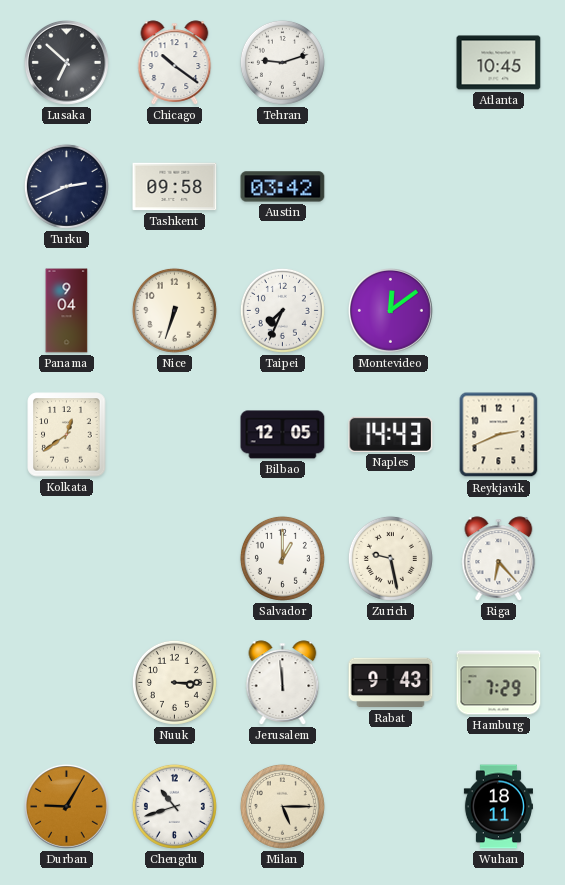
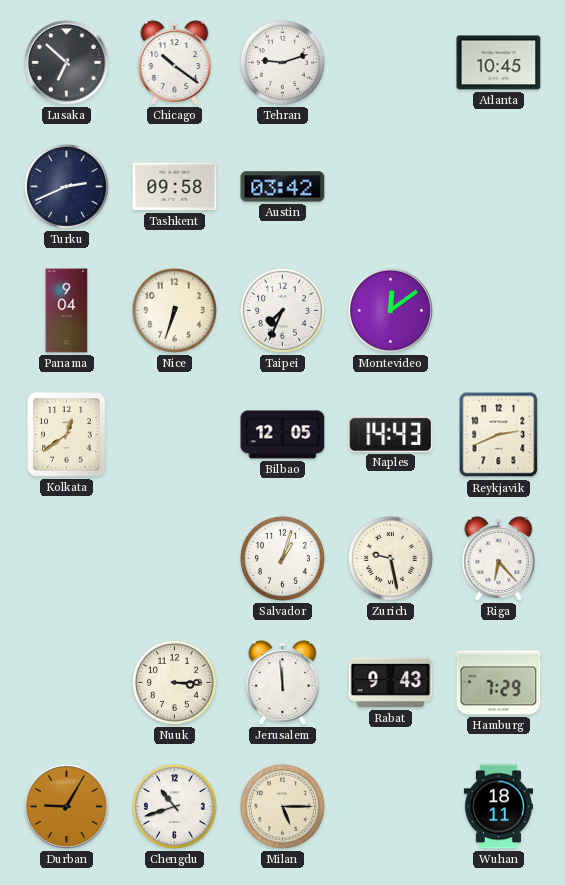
Salvador: 1:00 -> 1:03 (282, 558)
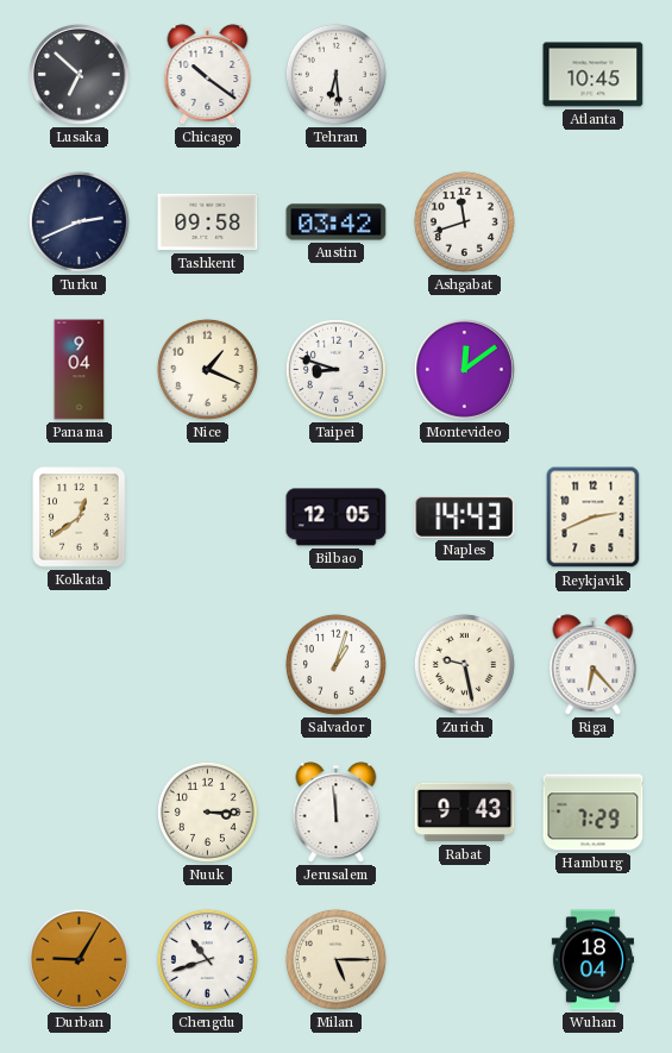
Tehran: 9:12 -> 6:29 (335, 74)
Ashgabat: none -> 11:42 (464, 221)
Nice: 6:33 -> 1:19 (207, 369)
Taipei: 7:34 -> 8:48 (335, 369)
Wuhan: 18:11 -> 18:04 (592, 960)
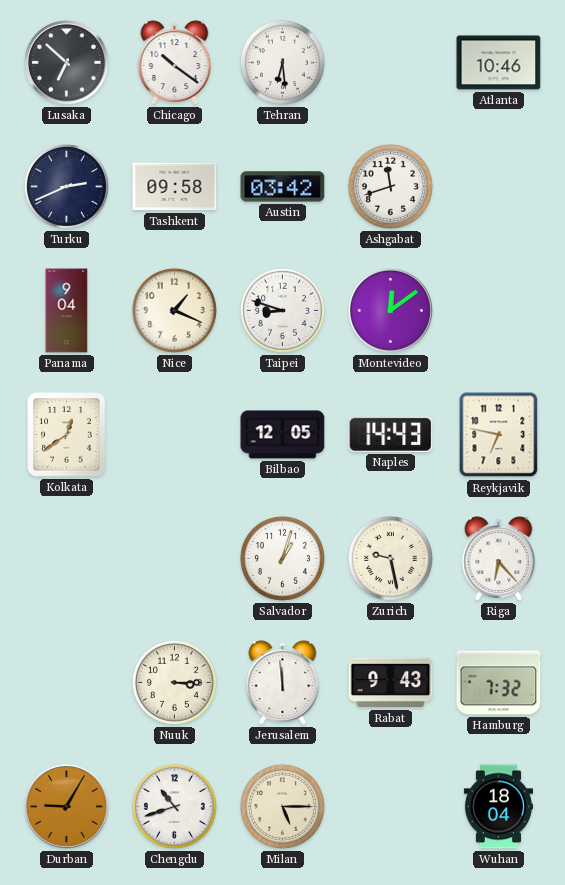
Atlanta: 10:45 -> 10:46 (499, 63)
Reykjavik: 2:41 -> 6:47 (499, 435)
Hamburg: 7:29 -> 7:32 (499, 683)
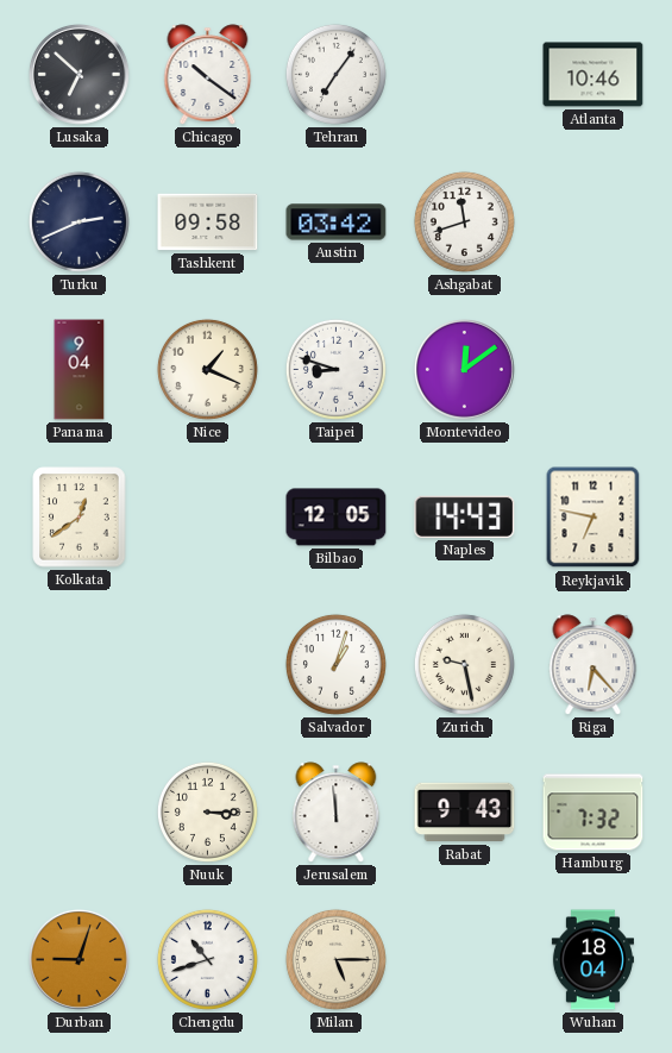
Tehran: 6:29 -> 7:06 (335, 74)
Durban: 9:05 -> 9:03 (80, 960)
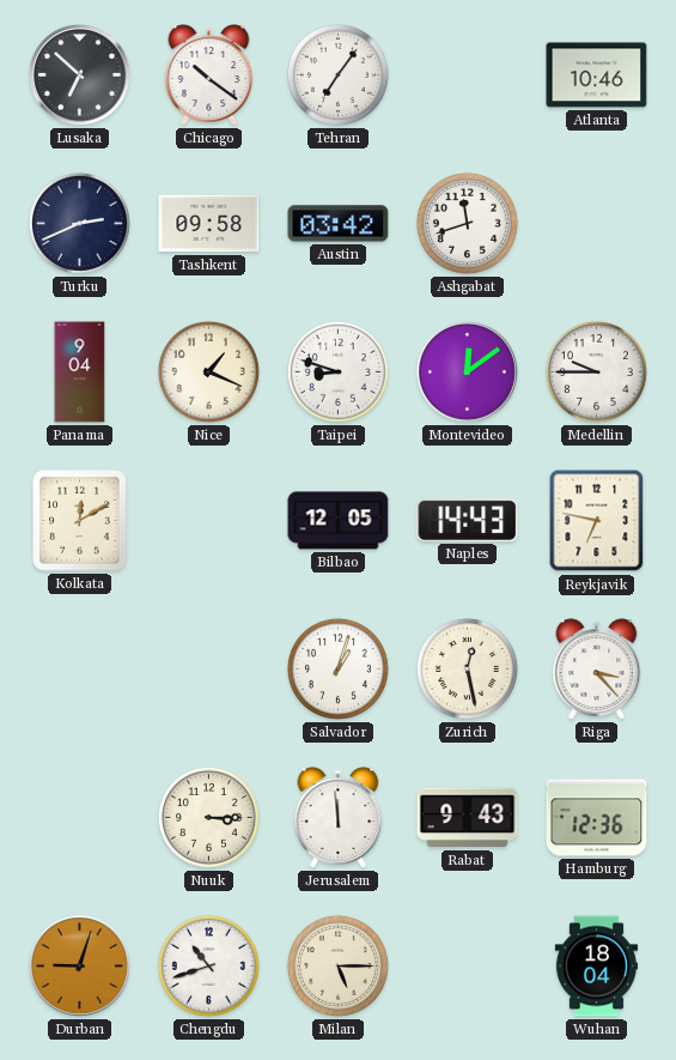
Medellin: none -> 9:45 (596, 371)
Kolkata: 12:39 -> 12:10 (80, 521)
Zurich: 9:28 -> 12:28 (467, 668)
Riga: 6:23 -> 3:23 (597, 670)
Hamburg: 7:32 -> 12:36 (597, 818)
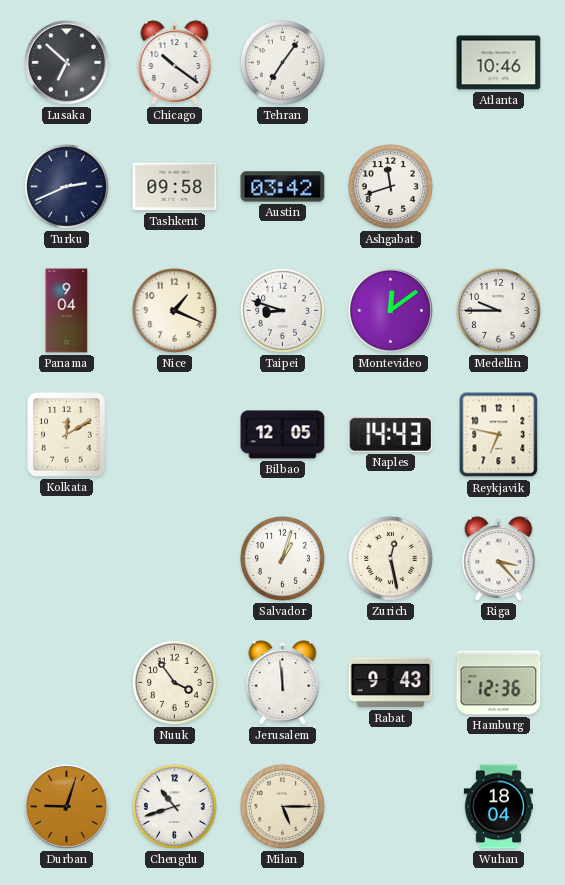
Nuuk: 3:15 -> 3:54 (174, 682)
